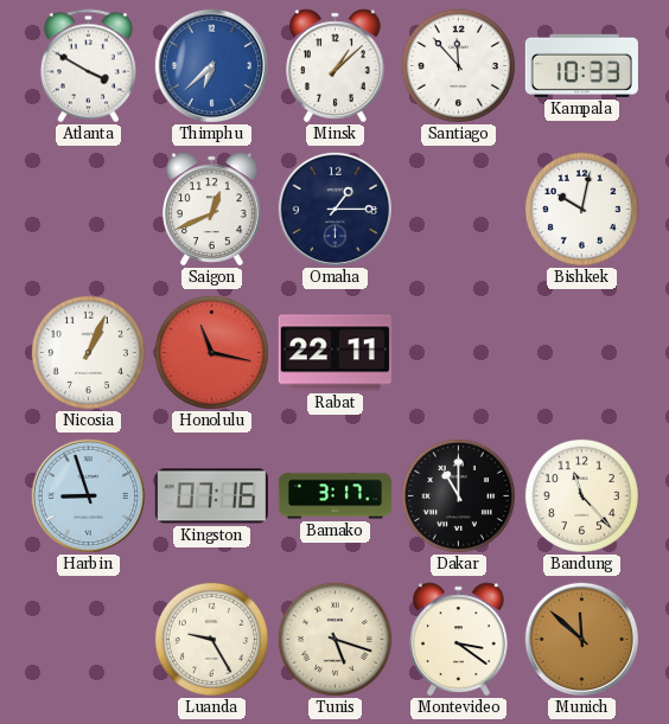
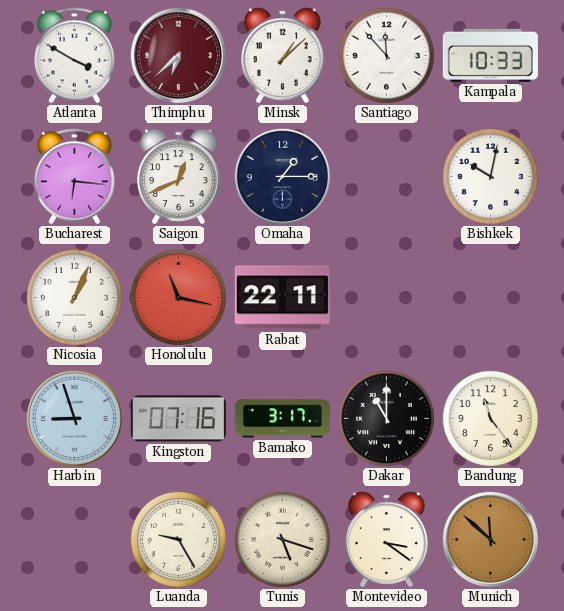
Thimphu dial: blue -> burgundy (178, 55)
Bucharest: none -> 6:16 (74, 177)
Bandung: 11:23 -> 11:24 (490, 418)
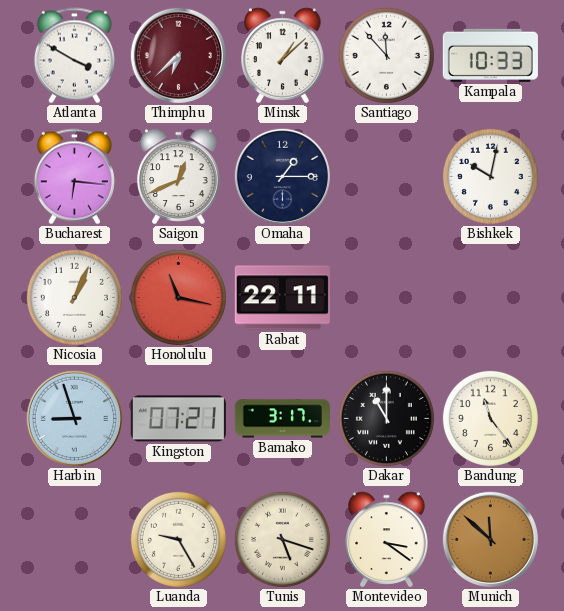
Kingston: 07:16 -> 07:21 (178, 419)
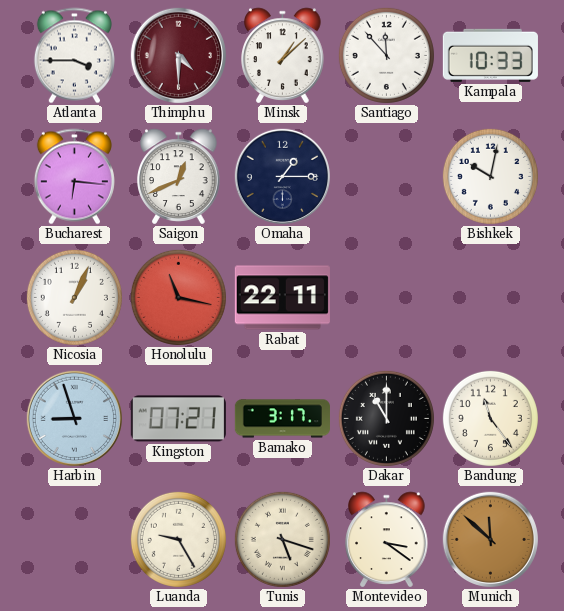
Atlanta: 3:50 -> 3:45 (74, 56)
Thimphu: 6:38 -> 4:30 (178, 55)
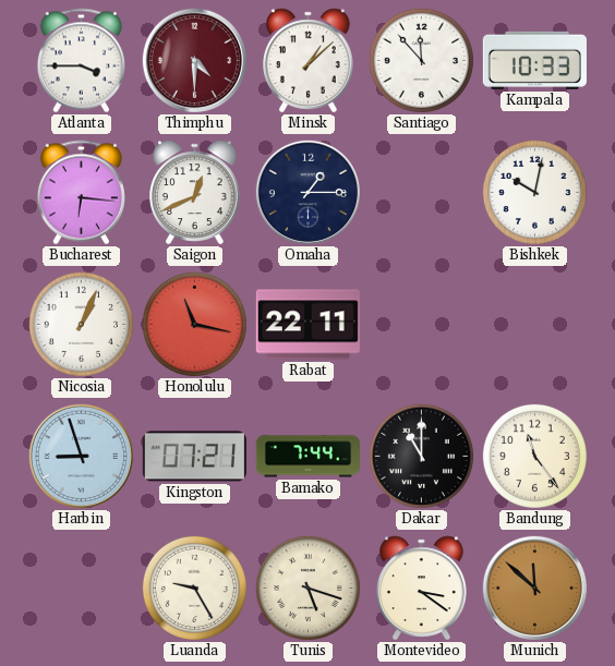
Bamako: 3:17 -> 7:44 (307, 457)
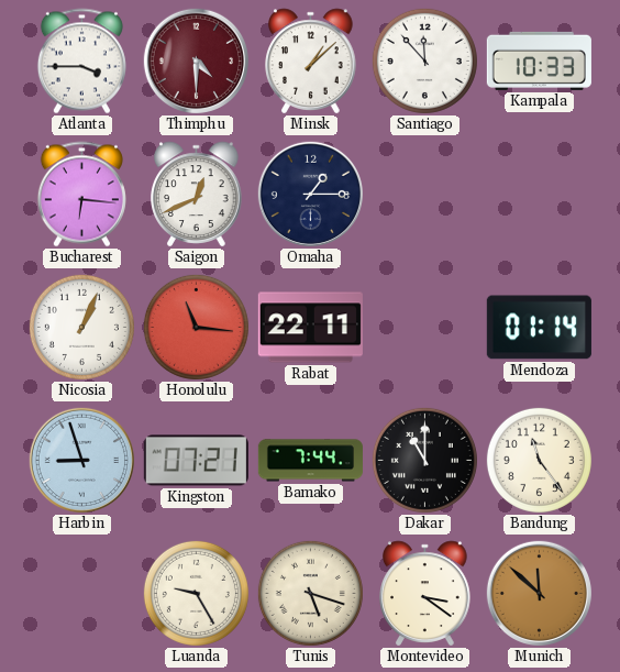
Bishkek: 10:02 -> none (534, 192)
Honolulu: 11:17 -> 11:16 (196, 327)
Mendoza: none -> 01:14 (539, 328)
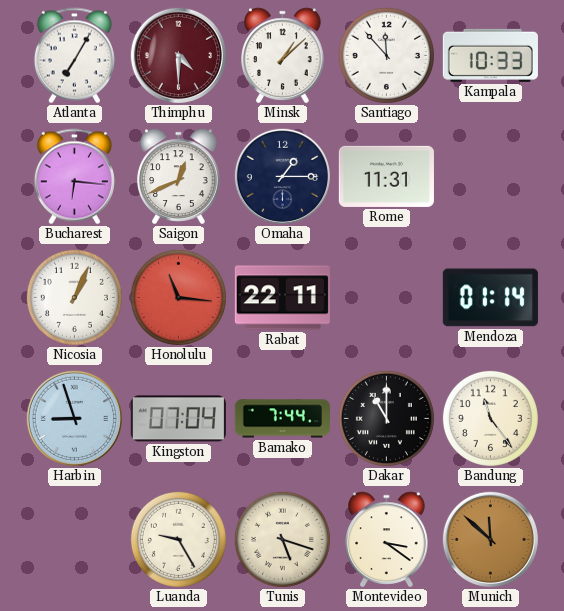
Atlanta: 3:45 -> 7:05 (74, 56)
Rome: none -> 11:31 (386, 176)
Kingston: 07:21 -> 07:04 (178, 419)
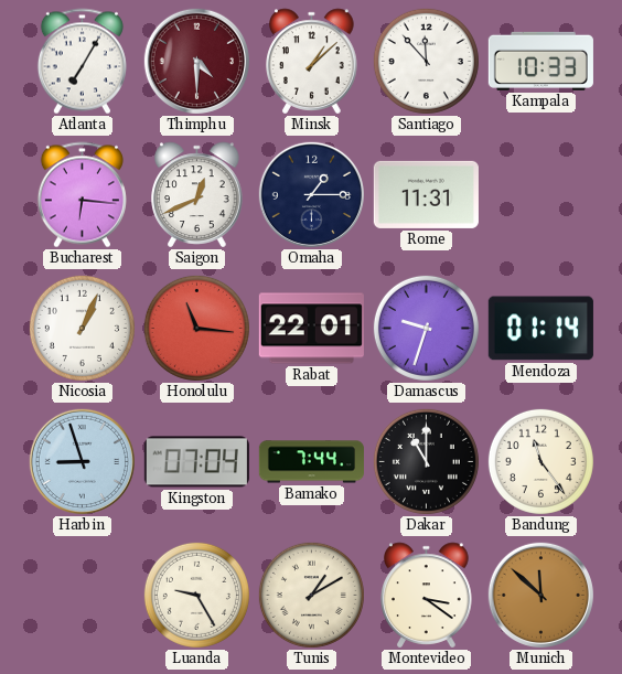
Rabat: 22:11 -> 22:01 (311, 329)
Damascus: none -> 9:33 (426, 328)
Tunis: 5:18 -> 1:10 (311, 595)
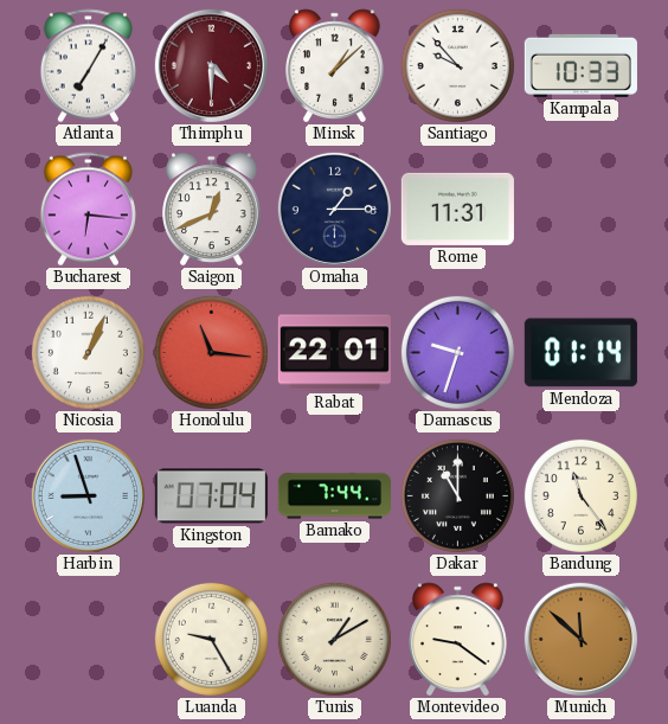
Santiago: 11:53 -> 9:53 (457, 65)
Montevideo: 3:21 -> 9:21 (458, 640)
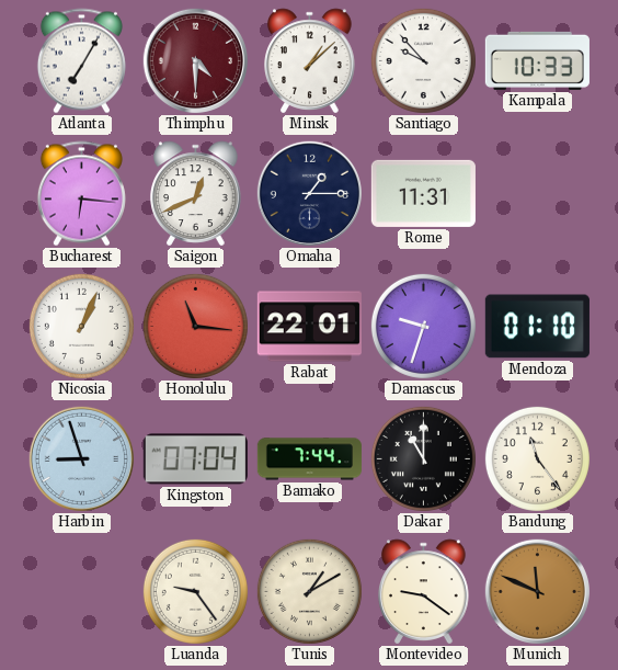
Mendoza: 01:14 -> 01:10 (537, 327)
Luanda: 9:25 -> 9:24 (195, 591)
Munich: 11:52 -> 11:49 (537, 591)
